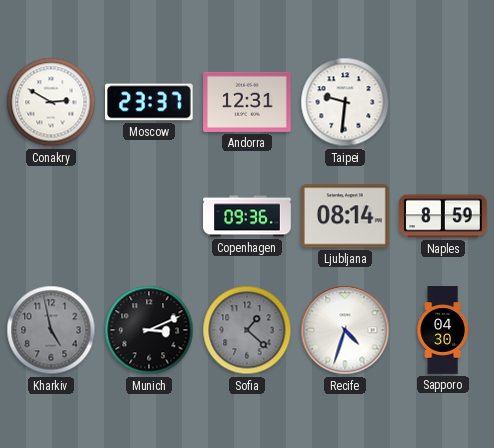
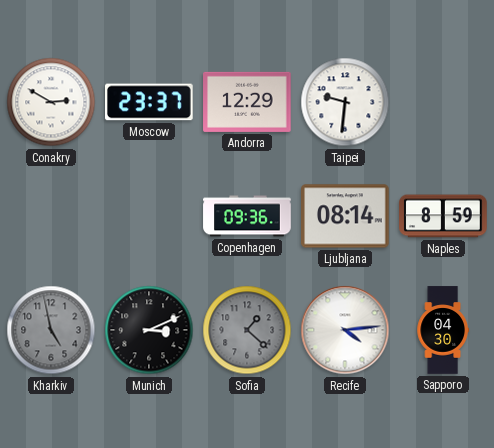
Andorra: 12:31 -> 12:29 (247, 102)
Recife: 4:33 -> 4:14 (345, 330)
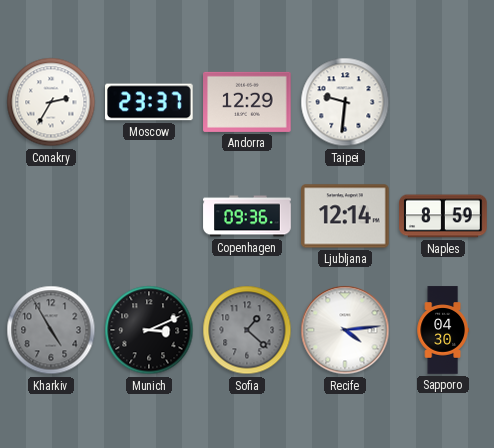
Conakry: 2:50 -> 2:35 (51, 102)
Ljubljana: 08:14 -> 12:14 (346, 216)
Kharkiv: 4:58 -> 4:55 (51, 330)
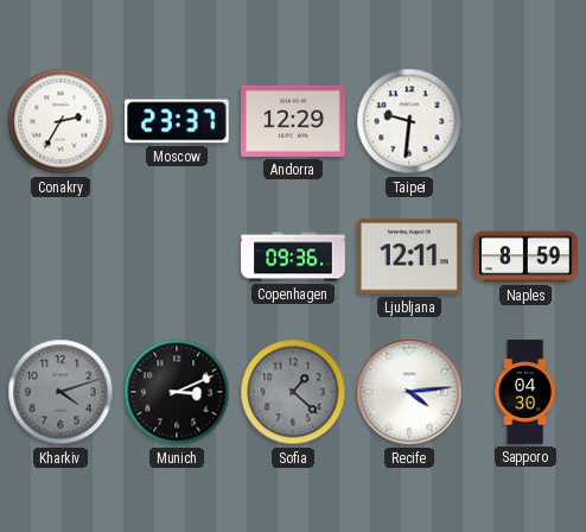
Ljubljana: 12:14 -> 12:11 (410, 256)
Kharkiv: 4:55 -> 4:12 (60, 392)
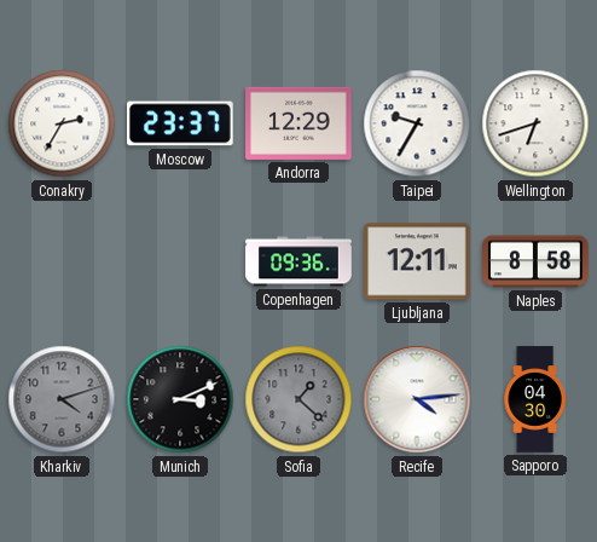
Taipei: 9:31 -> 9:35 (417, 123)
Wellington: none -> 6:42 (535, 123)
Naples: 8:59 -> 8:58 (535, 261)
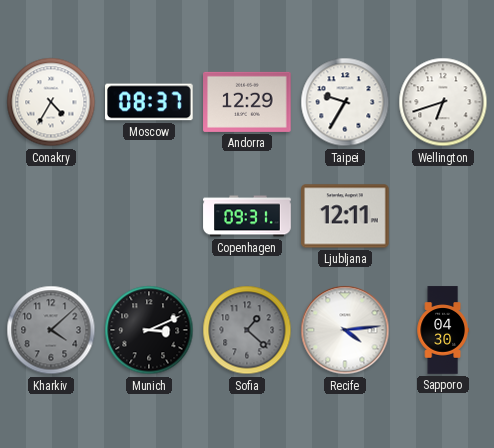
Conakry: 2:35 -> 4:35 (51, 102)
Moscow: 23:37 -> 08:37 (149, 102)
Copenhagen: 09:36 -> 09:31 (247, 216)
Naples: 8:58 -> none (535, 261)
Kharkiv: 4:12 -> 4:08 (51, 330)
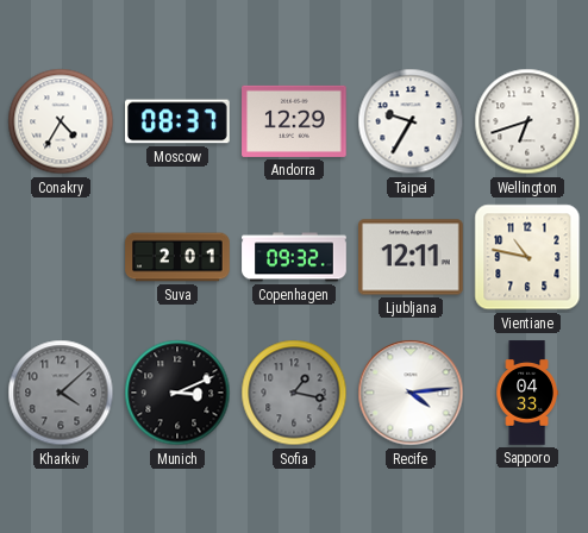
Suva: none -> 2:01 (177, 257)
Copenhagen: 09:31 -> 09:32 (294, 257)
Vientiane: none -> 10:47 (527, 257)
Sofia: 1:22 -> 1:17 (294, 393)
Sapporo: 04:30 -> 04:33 (527, 393)
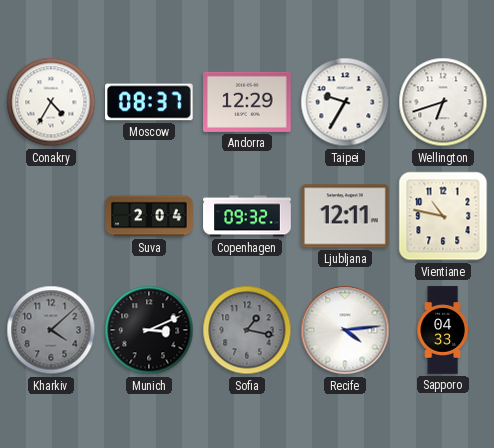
Suva: 2:01 -> 2:04 (149, 216)
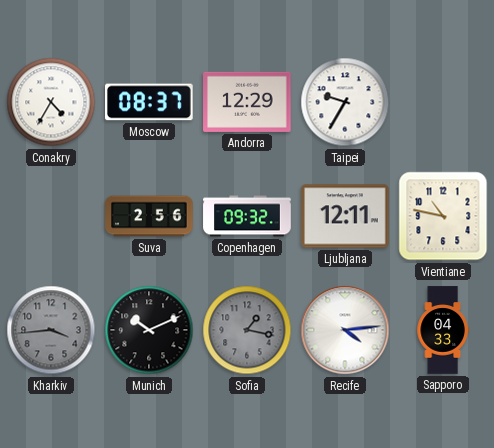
Wellington: 6:42 -> none (443, 102)
Suva: 2:04 -> 2:56 (149, 216)
Kharkiv: 4:08 -> 3:44 (51, 330)
Munich: 3:11 -> 10:11 (149, 330)
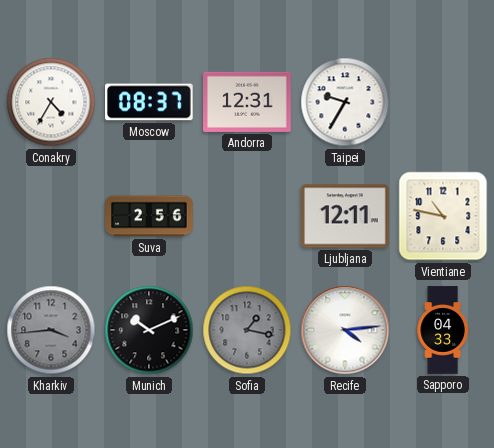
Andorra: 12:29 -> 12:31 (247, 102)
Copenhagen: 09:32 -> none (247, 216)
